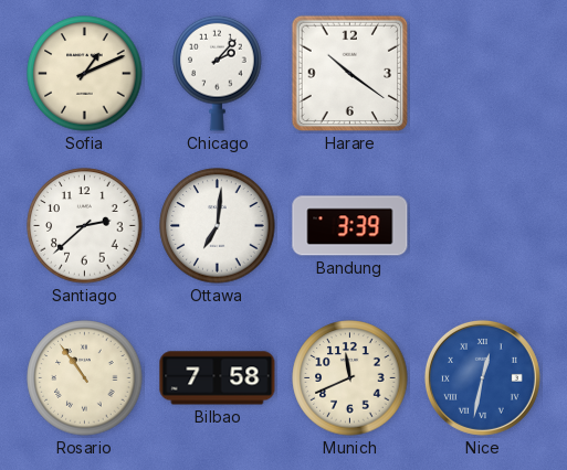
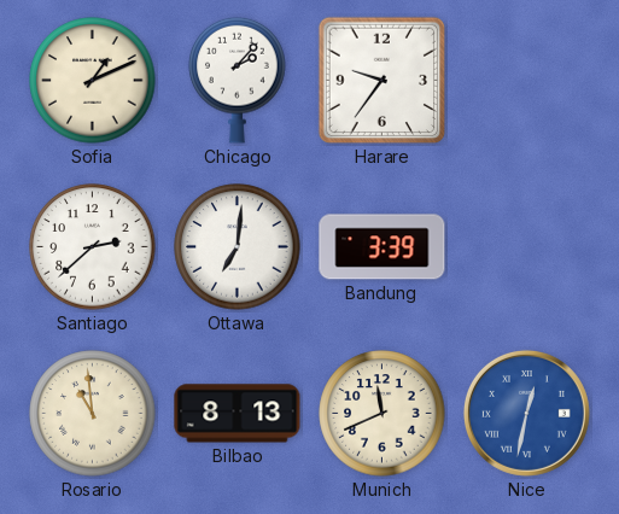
Harare: 10:21 -> 9:36 (383, 81)
Rosario: 10:54 -> 10:59 (93, 414)
Bilbao: 7:58 -> 8:13 (238, 414)
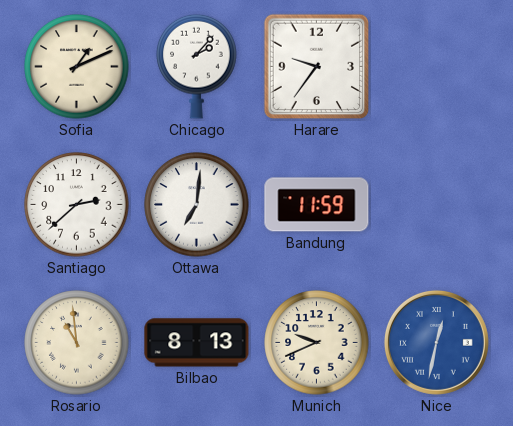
Bandung: 3:39 -> 11:59 (317, 205)
Munich: 11:41 -> 9:41 (317, 343)
